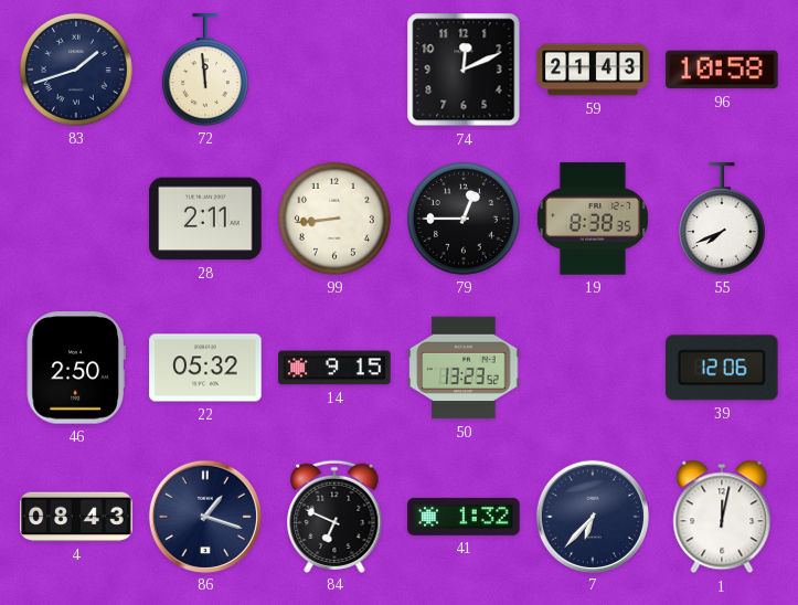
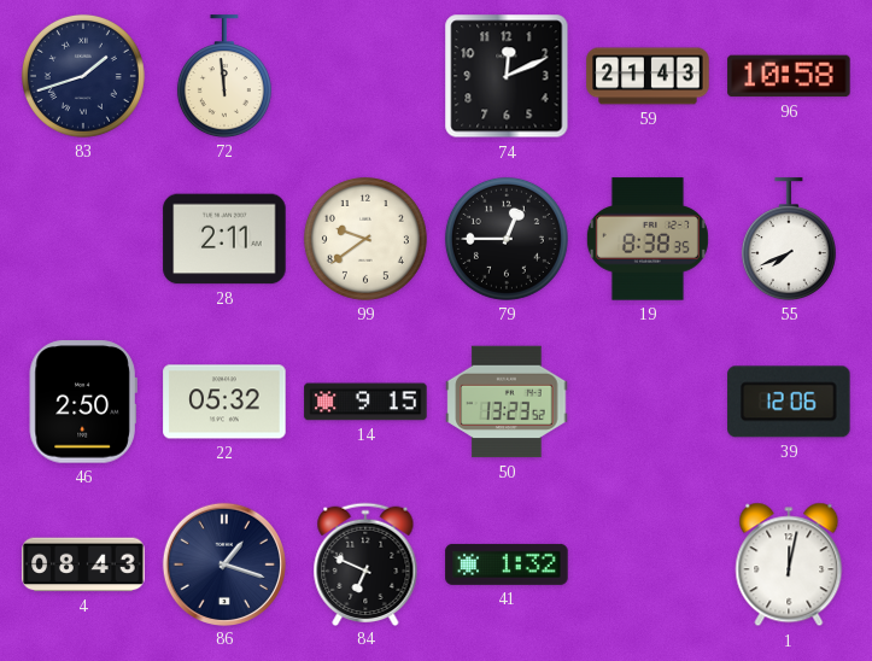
99: 8:44 -> 9:39 (365, 239)
7: 6:37 -> none (592, 516)
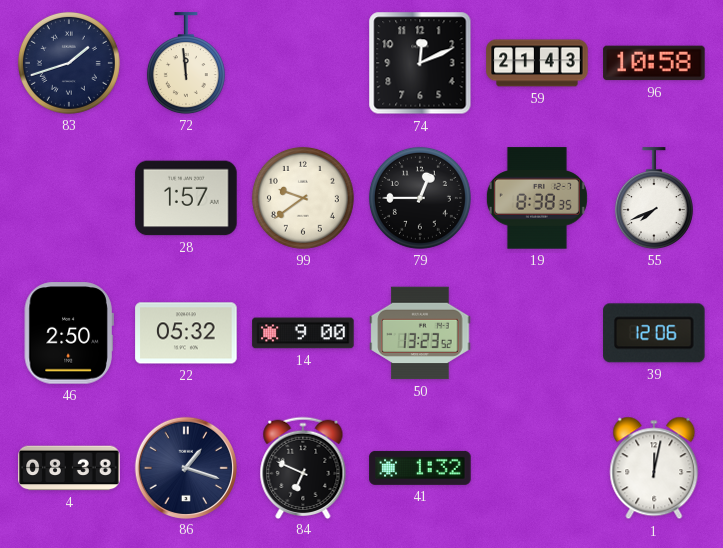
28: 2:11 -> 1:57 (186, 198)
14: 9:15 -> 9:00 (303, 333)
4: 08:43 -> 08:38 (69, 468)
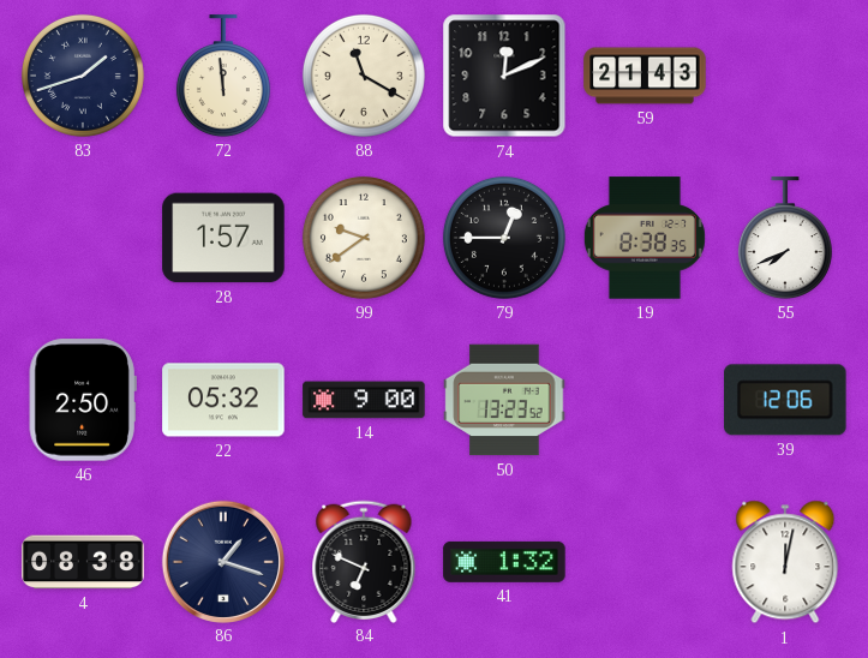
88: none -> 11:20 (364, 76)
96: 10:58 -> none (654, 63)
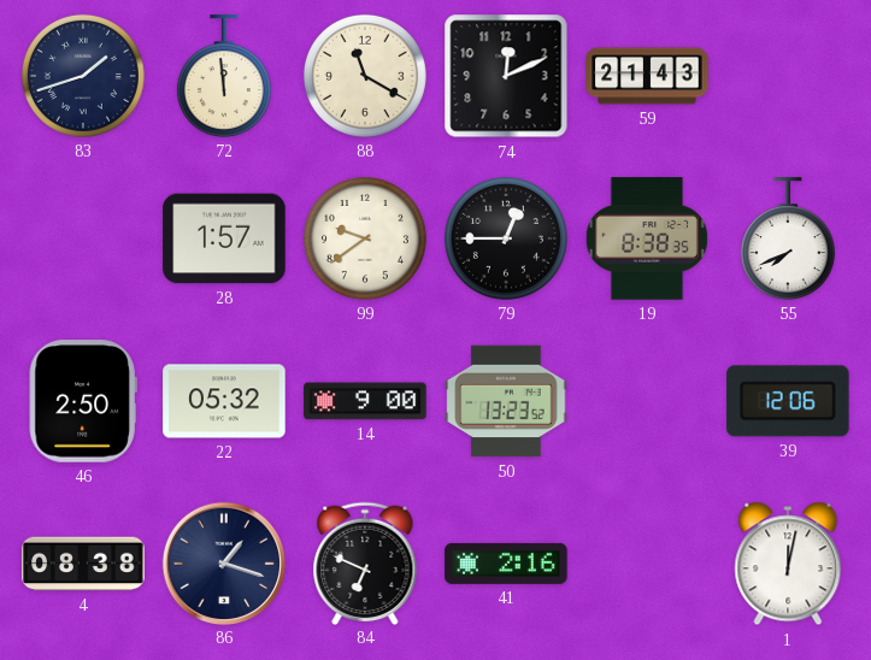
41: 1:32 -> 2:16 (506, 564)
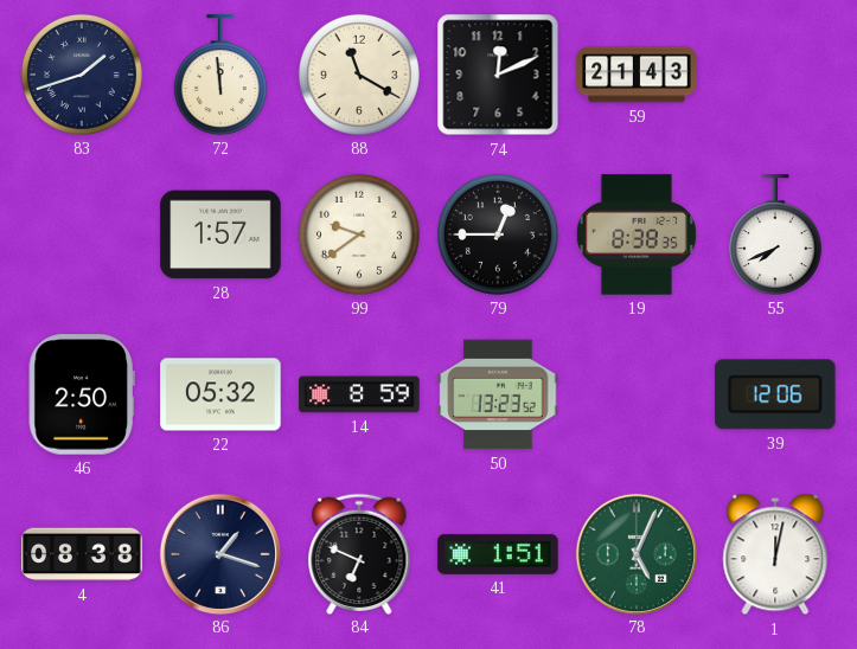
14: 9:00 -> 8:59 (359, 394)
41: 2:16 -> 1:51 (498, 554)
78: none -> 5:04 (635, 553)
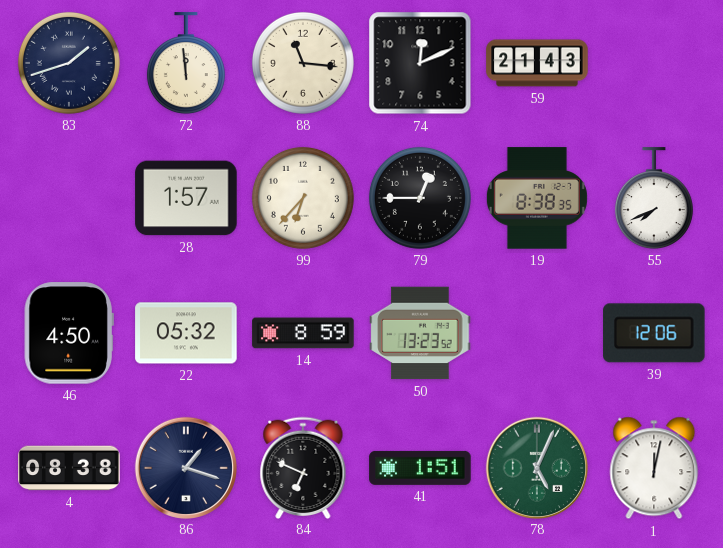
88: 11:20 -> 11:16 (303, 63)
99: 9:39 -> 6:37 (303, 198)
46: 2:50 -> 4:50 (69, 333)
